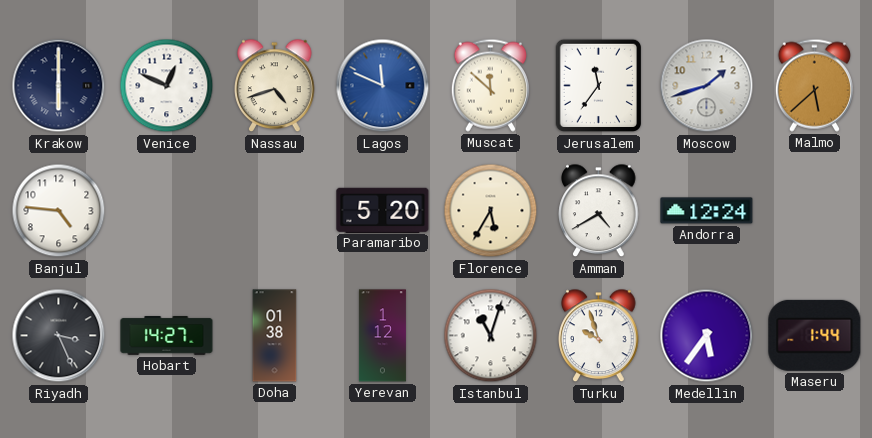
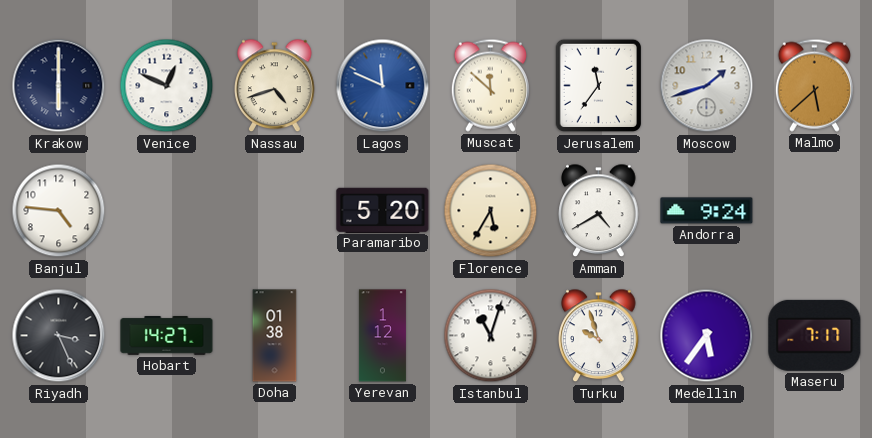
Andorra: 12:24 -> 9:24 (707, 211)
Maseru: 1:44 -> 7:17 (815, 335)
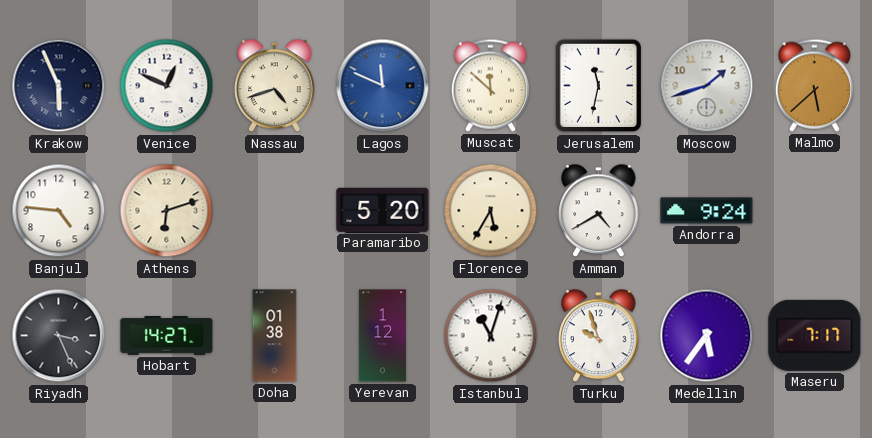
Krakow: 6:00 -> 5:56 (59, 86)
Jerusalem: 11:36 -> 11:32 (598, 86)
Athens: none -> 6:12 (167, 211)
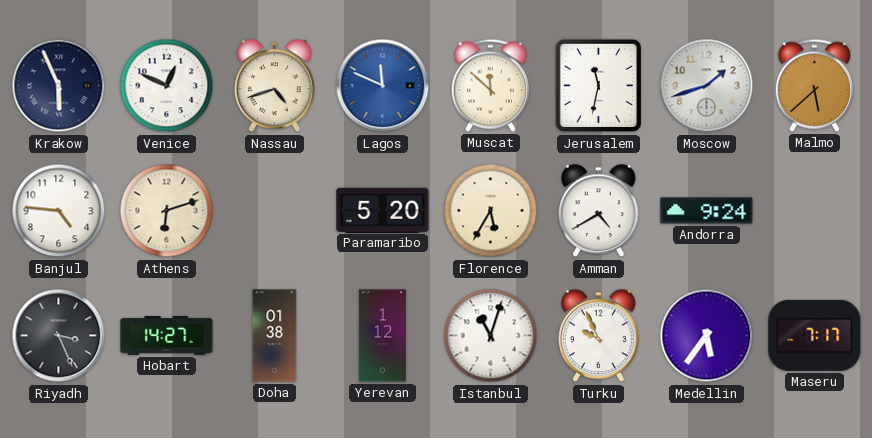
Turku: 9:57 -> 9:56 (599, 336)
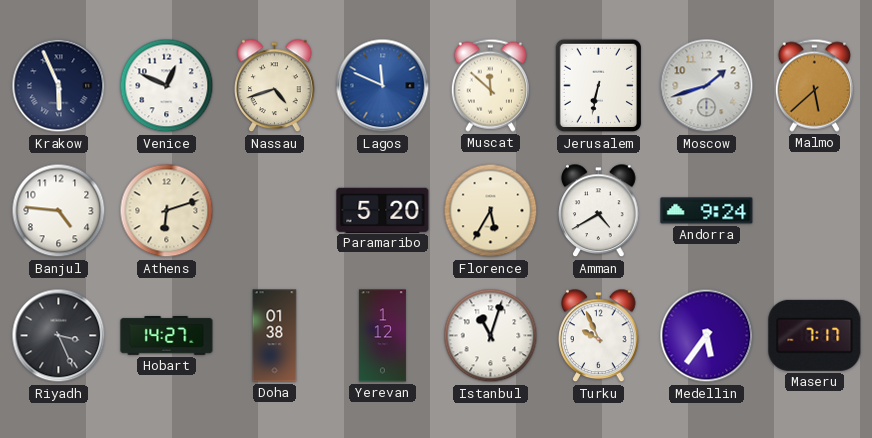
Jerusalem: 11:32 -> 6:32 (598, 86)
